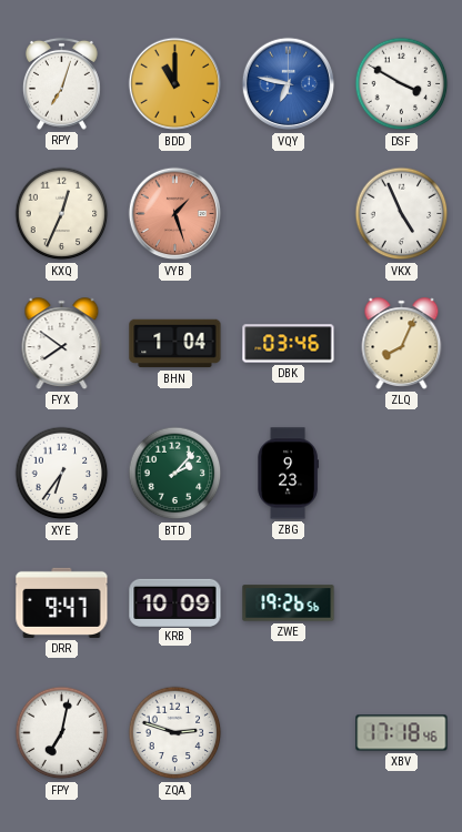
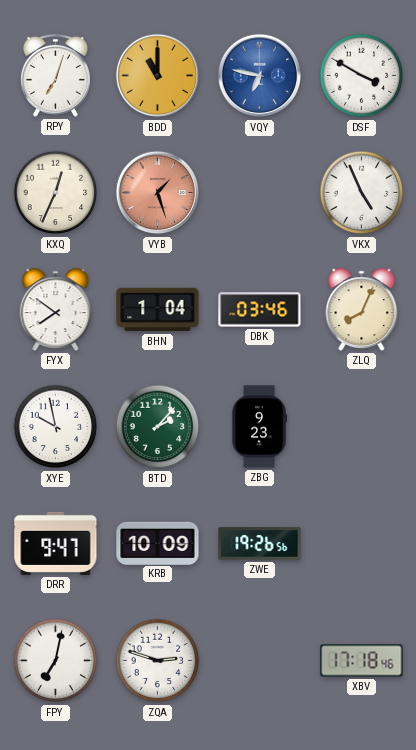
XYE: 6:36 -> 9:58 (56, 427)
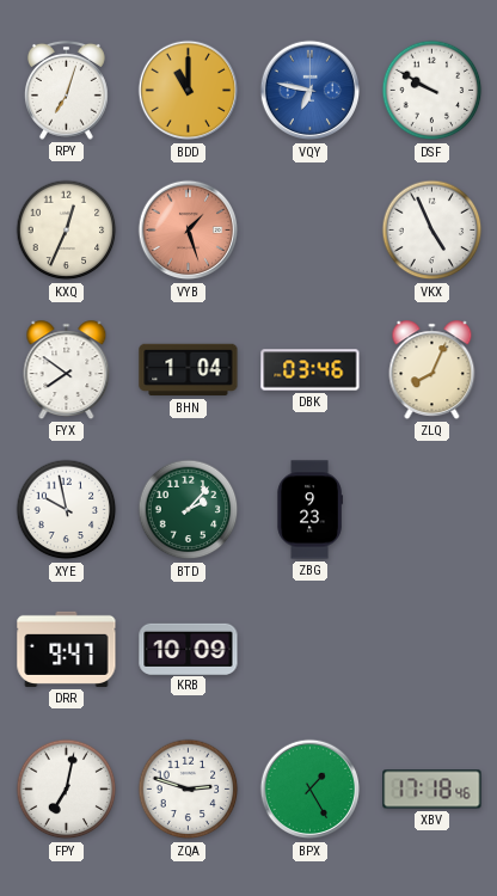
DSF: 3:50 -> 9:50 (432, 91)
ZWE: 19:26 -> none (260, 544)
BPX: none -> 1:25 (311, 790)
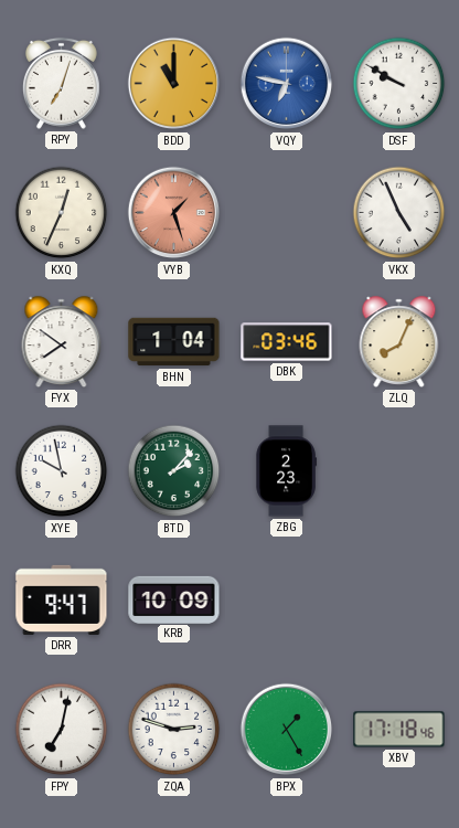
ZBG: 9:23 -> 2:23 (286, 471)
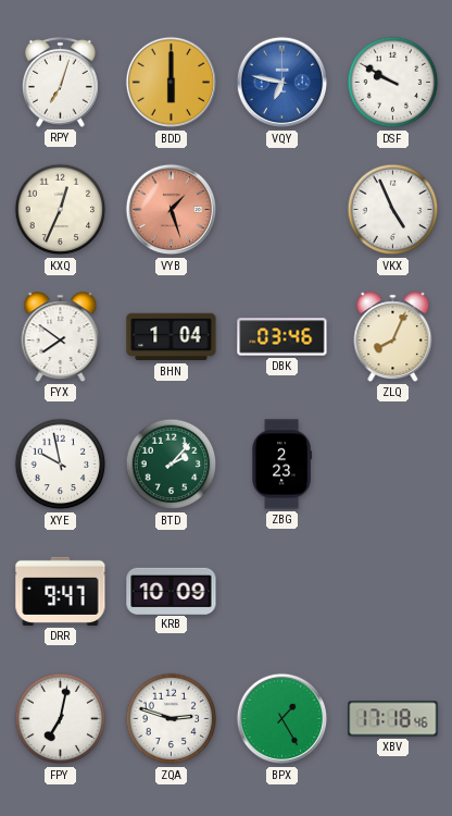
BDD: 11:00 -> 6:00 (172, 83)
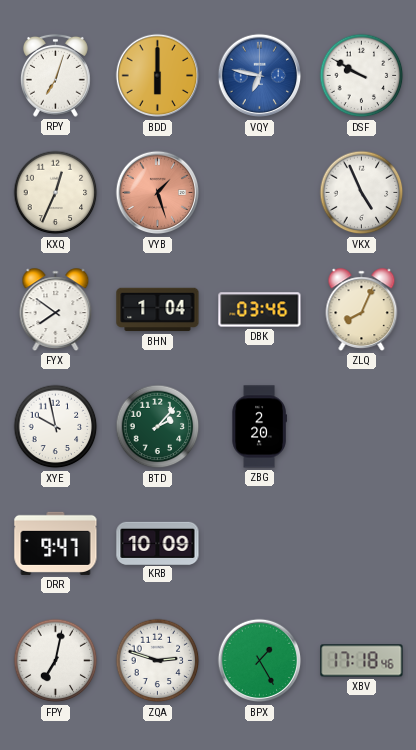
ZBG: 2:23 -> 2:20 (259, 427)
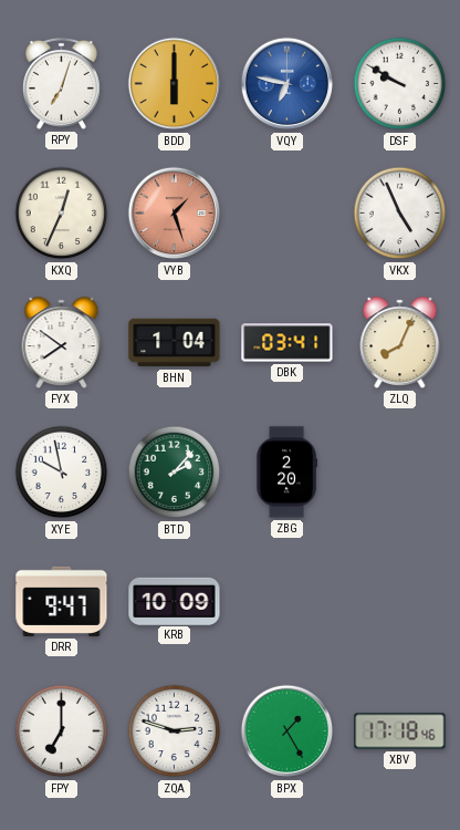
DBK: 03:46 -> 03:41 (287, 343)
FPY: 7:02 -> 7:00 (62, 732)
